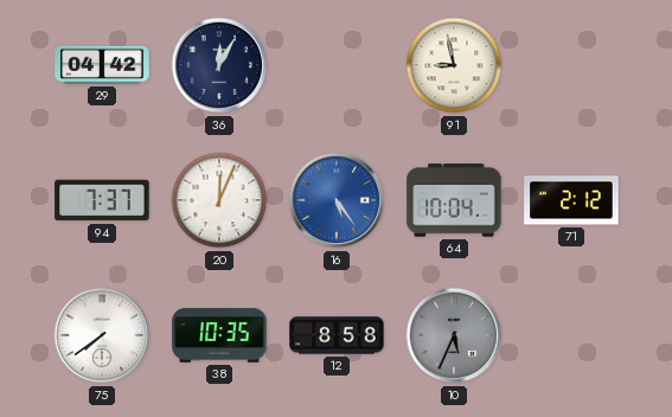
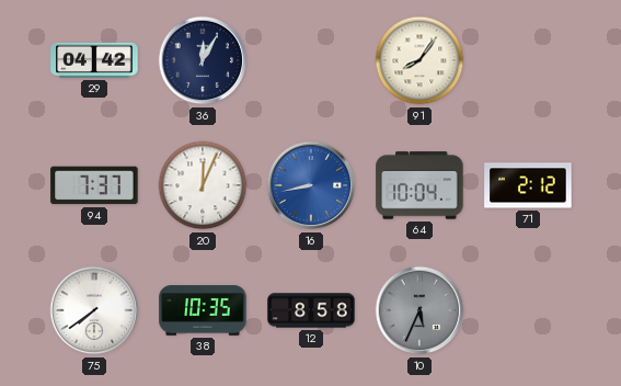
91: 8:58 -> 8:06 (419, 60)
16: 5:24 -> 8:43 (311, 185)
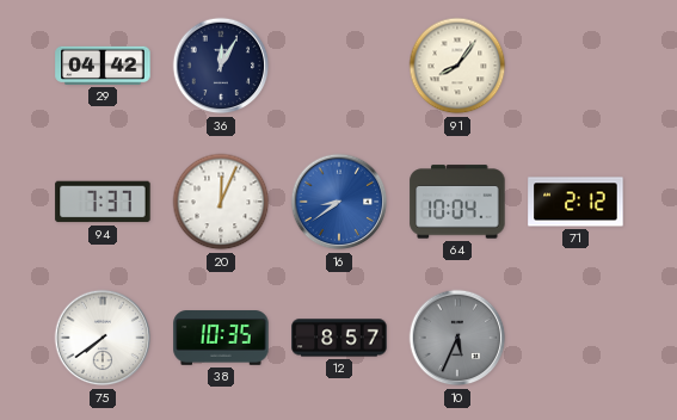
16: 8:43 -> 8:39 (339, 202)
12: 8:58 -> 8:57 (339, 338)
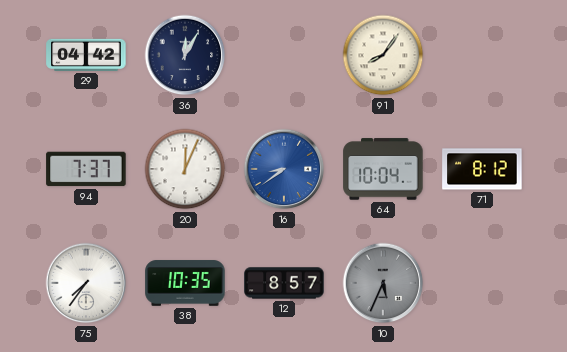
71: 2:12 -> 8:12 (482, 169)
75: 7:39 -> 7:36 (86, 283)
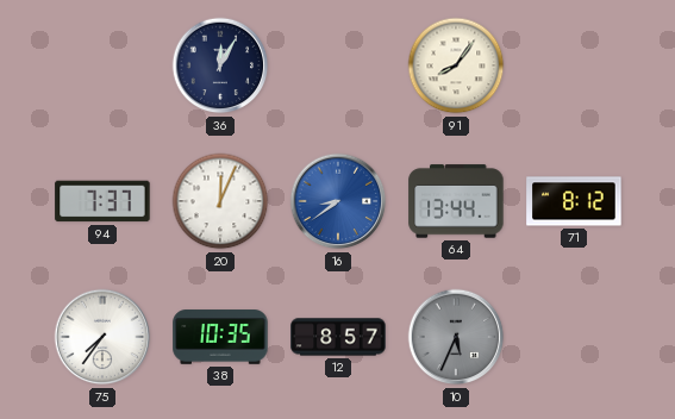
29: 04:42 -> none (86, 55)
64: 10:04 -> 13:44 (456, 201)
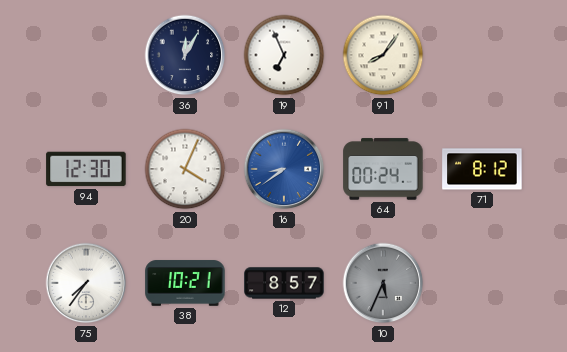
19: none -> 6:56 (284, 55)
94: 7:37 -> 12:30 (86, 169)
20: 12:04 -> 4:04 (185, 169)
64: 13:44 -> 00:24 (383, 169)
38: 10:35 -> 10:21 (185, 283)
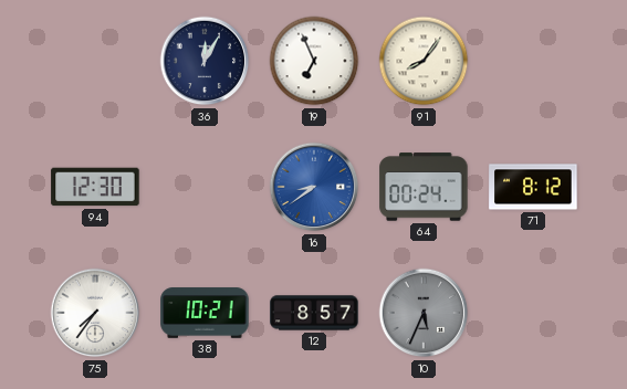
20: 4:04 -> none (185, 169)
